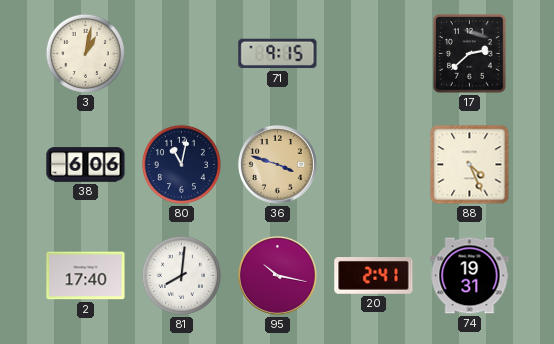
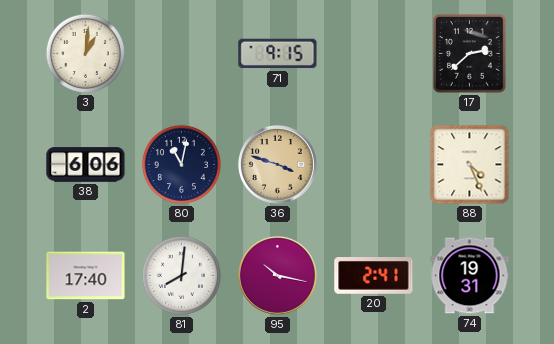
3: 1:02 -> 1:01 (85, 53)
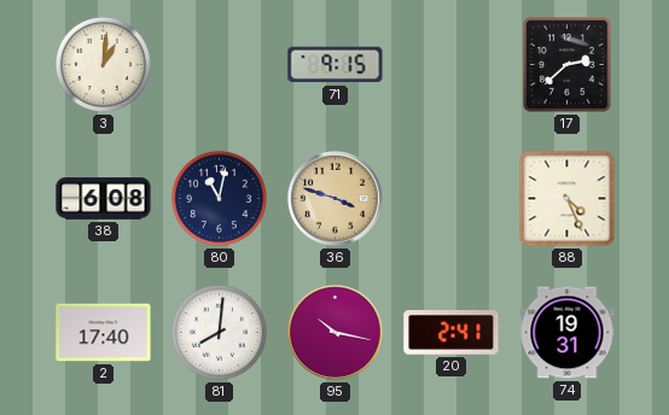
38: 6:06 -> 6:08 (104, 199)
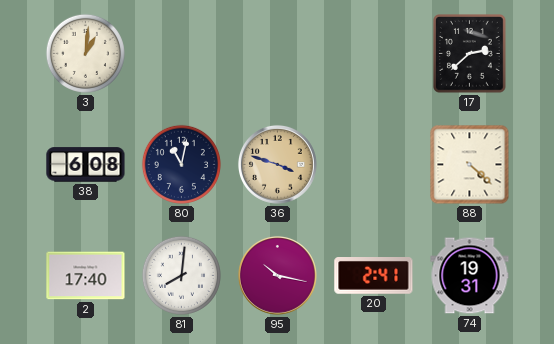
71: 9:15 -> none (336, 65)
88: 4:26 -> 4:22 (470, 165)
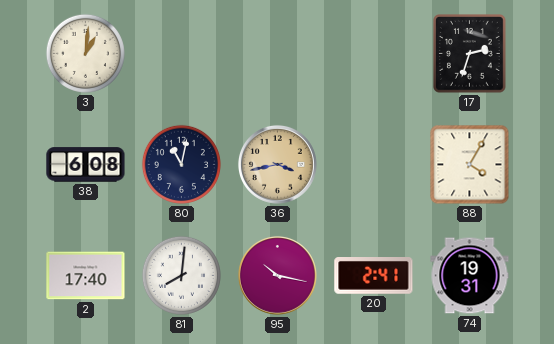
17: 2:38 -> 2:33 (470, 54)
36: 3:48 -> 3:43 (277, 164)
88: 4:22 -> 4:05 (470, 165)
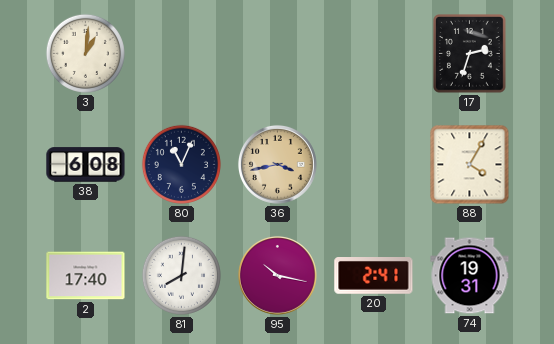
80: 11:02 -> 11:04 (181, 164)
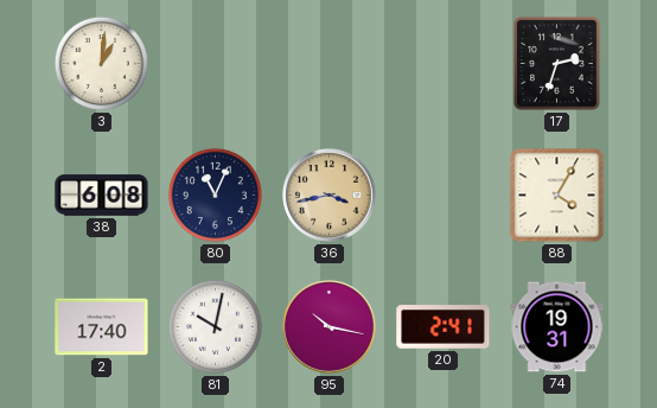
81: 8:01 -> 10:02 (215, 326)
